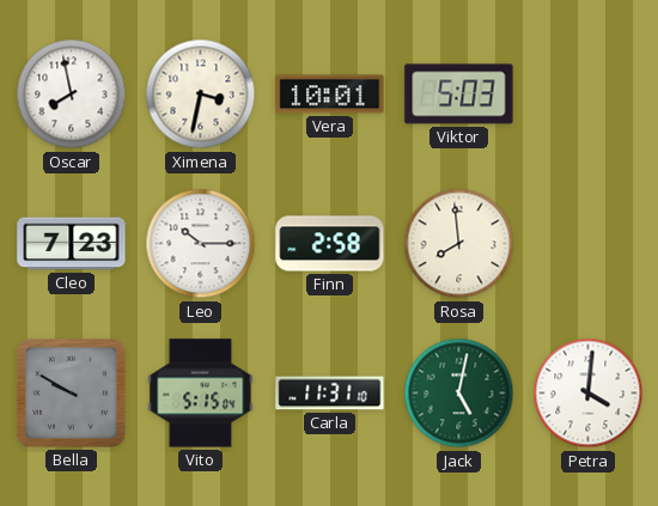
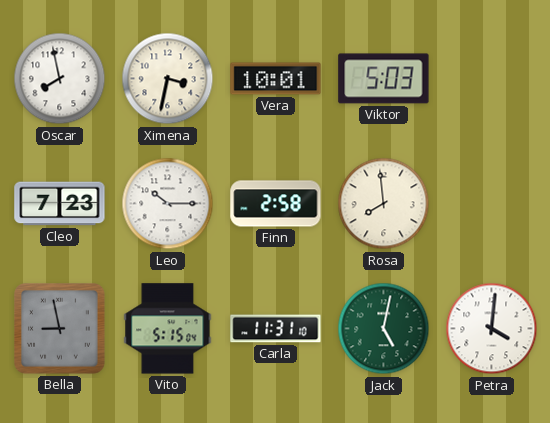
Bella: 9:50 -> 8:58 (60, 329)
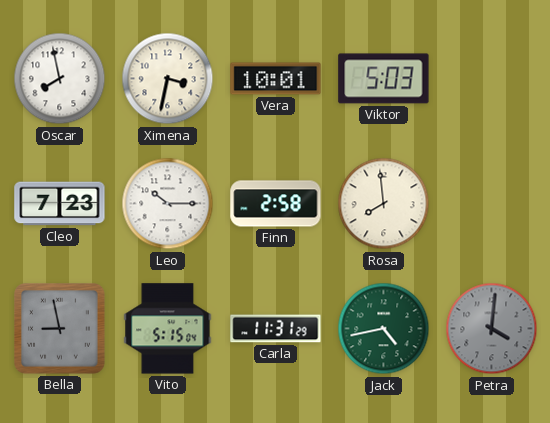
Carla: 11:31:10 -> 11:31:29 (276, 329)
Jack: 5:02 -> 4:43 (384, 329)
Petra dial: white -> grey (492, 329)
